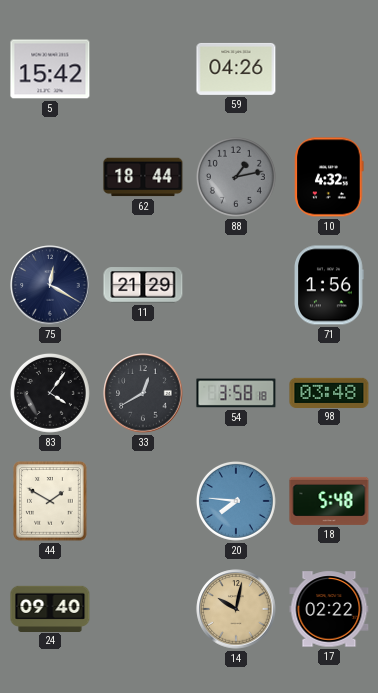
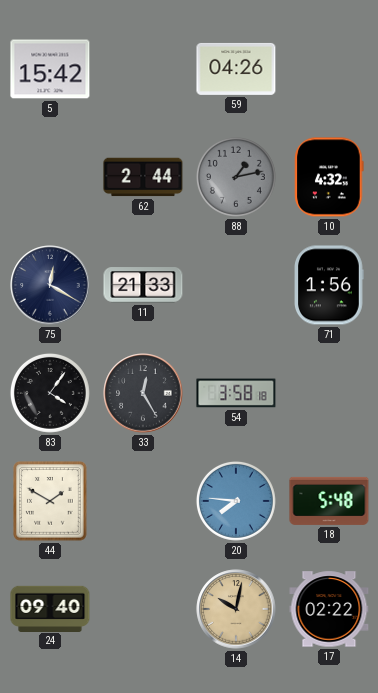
62: 18:44 -> 2:44 (143, 177)
11: 21:29 -> 21:33 (143, 285)
33: 12:40 -> 12:25 (143, 393)
98: 03:48 -> none (329, 392)
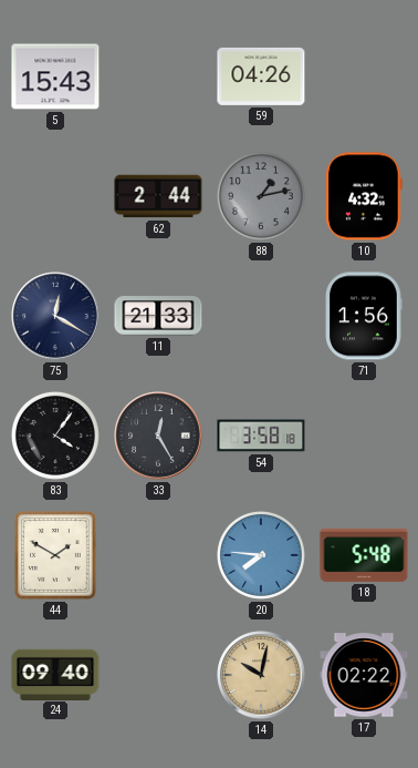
5: 15:42 -> 15:43 (55, 76)
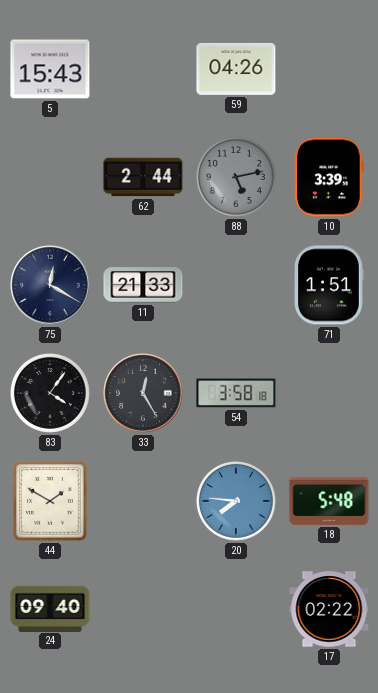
88: 1:13 -> 5:13 (236, 177)
10: 4:32 -> 3:39 (329, 177)
71: 1:56 -> 1:51 (330, 285)
14: 10:02 -> none (261, 675)
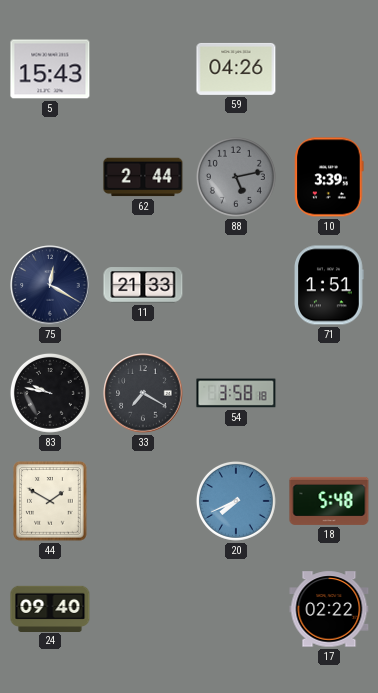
83: 4:06 -> 9:47 (50, 393)
33: 12:25 -> 7:20 (143, 393)
20: 7:46 -> 7:41 (236, 501)
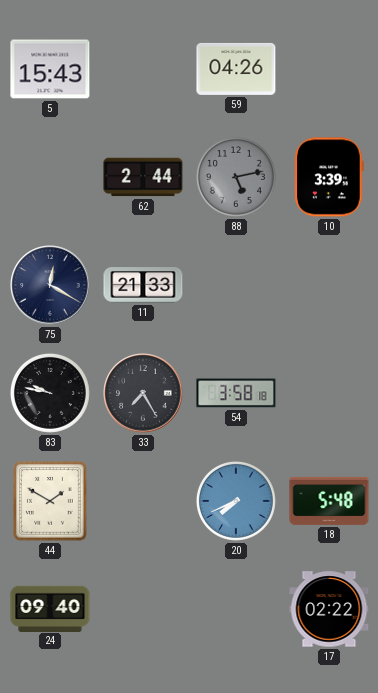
71: 1:51 -> none (330, 285)
33: 7:20 -> 7:25 (143, 393)
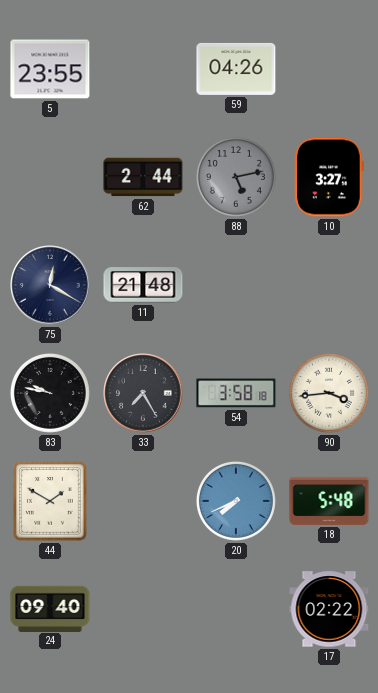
5: 15:43 -> 23:55 (50, 69)
10: 3:39 -> 3:27 (329, 177)
11: 21:33 -> 21:48 (143, 285)
90: none -> 3:44 (329, 393)
